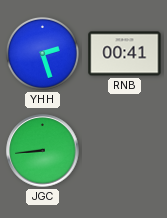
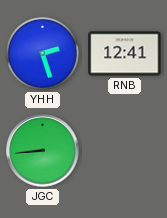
RNB: 00:41 -> 12:41 (125, 54)
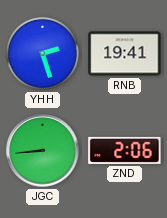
RNB: 12:41 -> 19:41 (125, 54)
ZND: none -> 2:06 (125, 150)
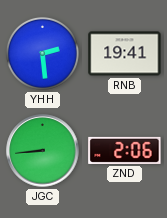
YHH: 2:27 -> 2:29 (42, 53)
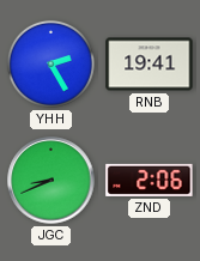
YHH: 2:29 -> 2:25 (50, 63)
JGC: 8:44 -> 8:41 (51, 181)
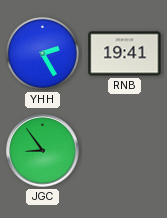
JGC: 8:41 -> 8:54 (43, 151)
ZND: 2:06 -> none (150, 180)
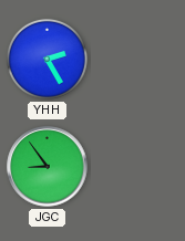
RNB: 19:41 -> none (125, 54)
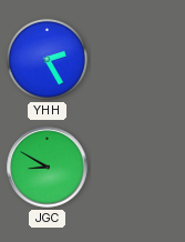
JGC: 8:54 -> 8:50 (48, 168)
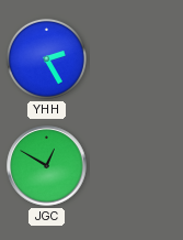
JGC: 8:50 -> 12:50 (47, 166)
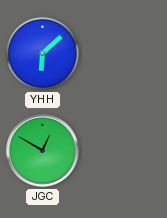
YHH: 2:25 -> 6:08 (42, 53)
